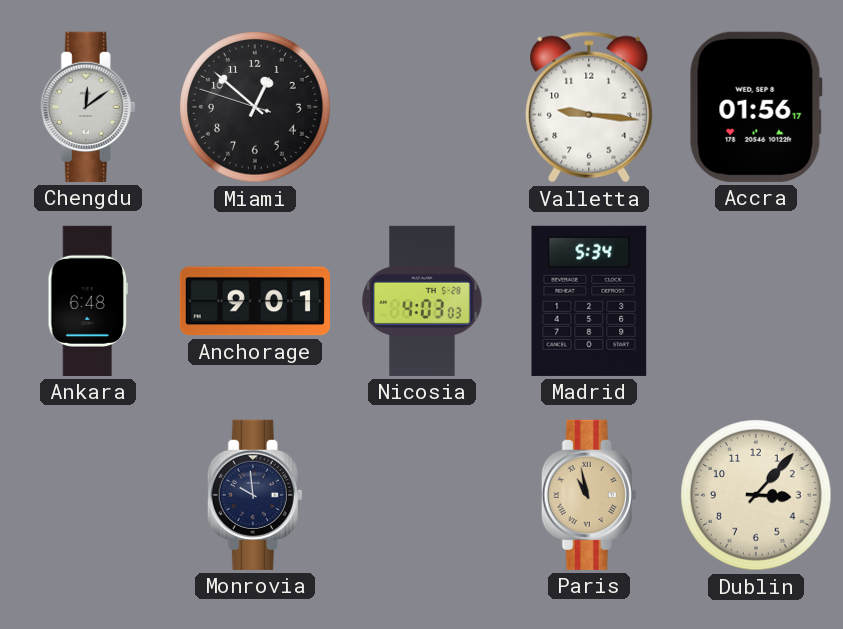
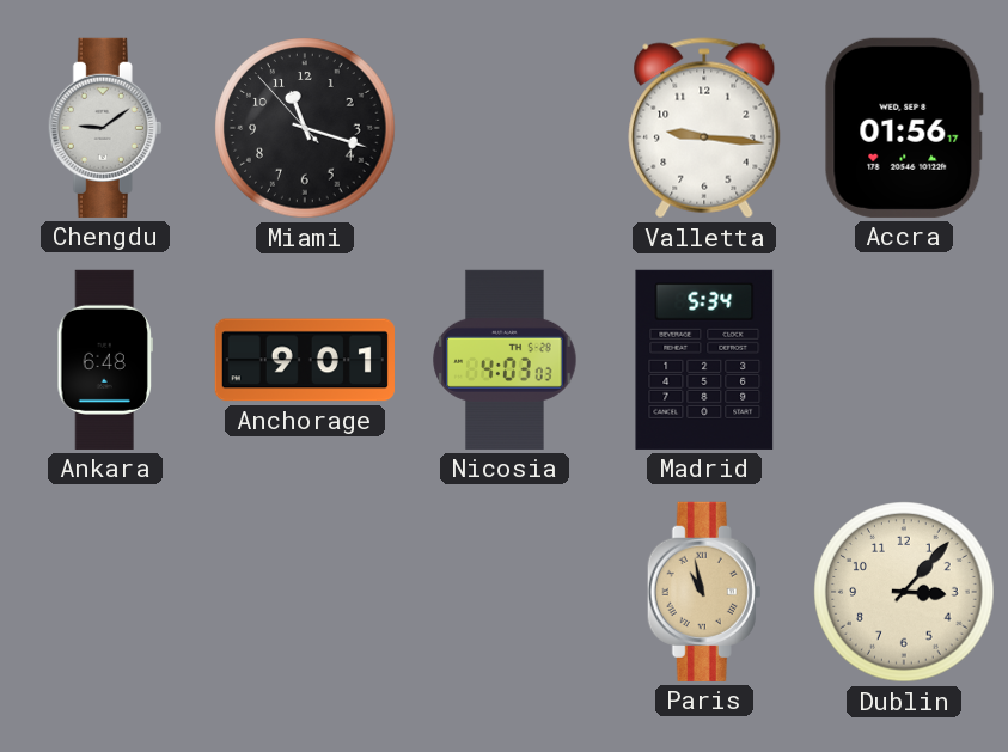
Chengdu: 12:09 -> 9:09 (105, 128)
Miami: 12:51 -> 11:17 (305, 128)
Monrovia: 9:59 -> none (255, 495)
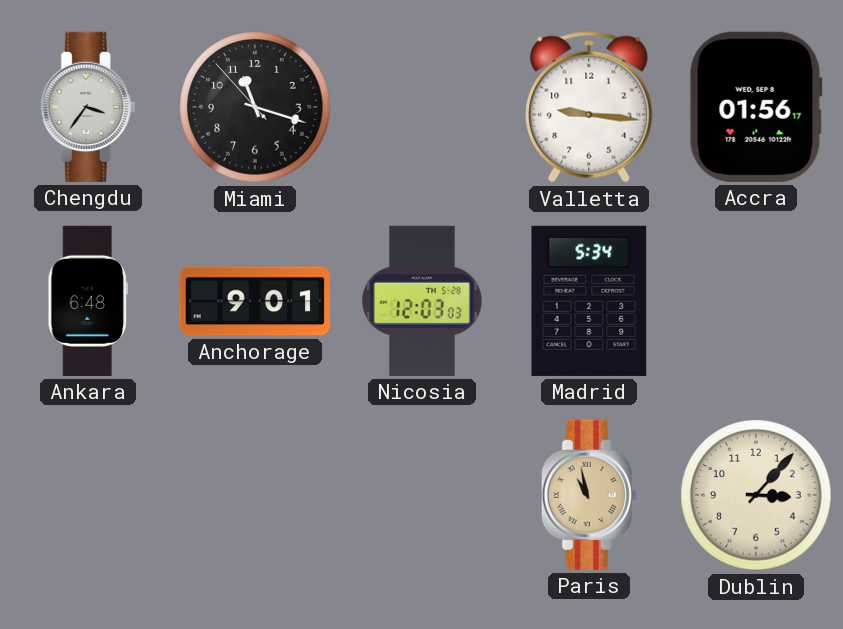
Chengdu: 9:09 -> 3:36 (88, 107)
Nicosia: 4:03 -> 12:03 (422, 301)
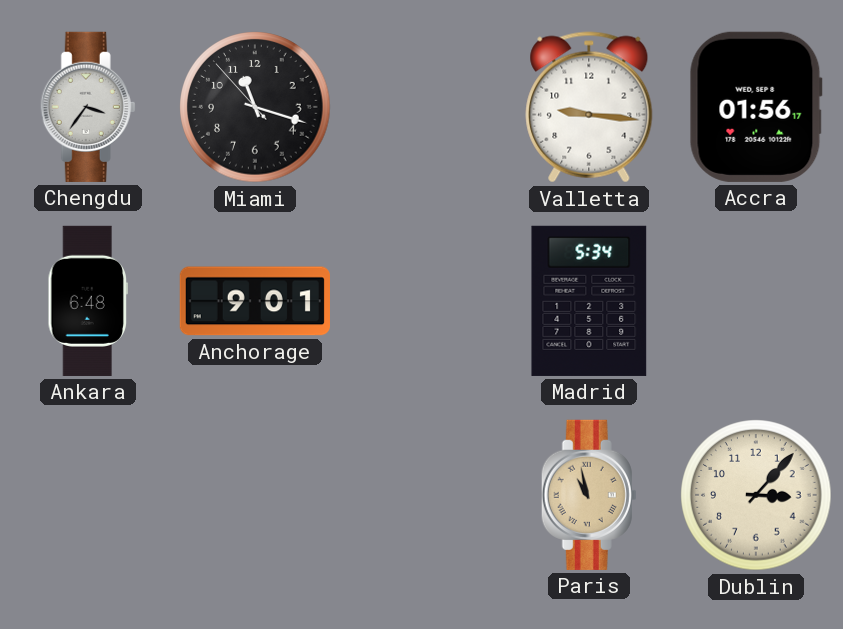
Nicosia: 12:03 -> none (422, 301)
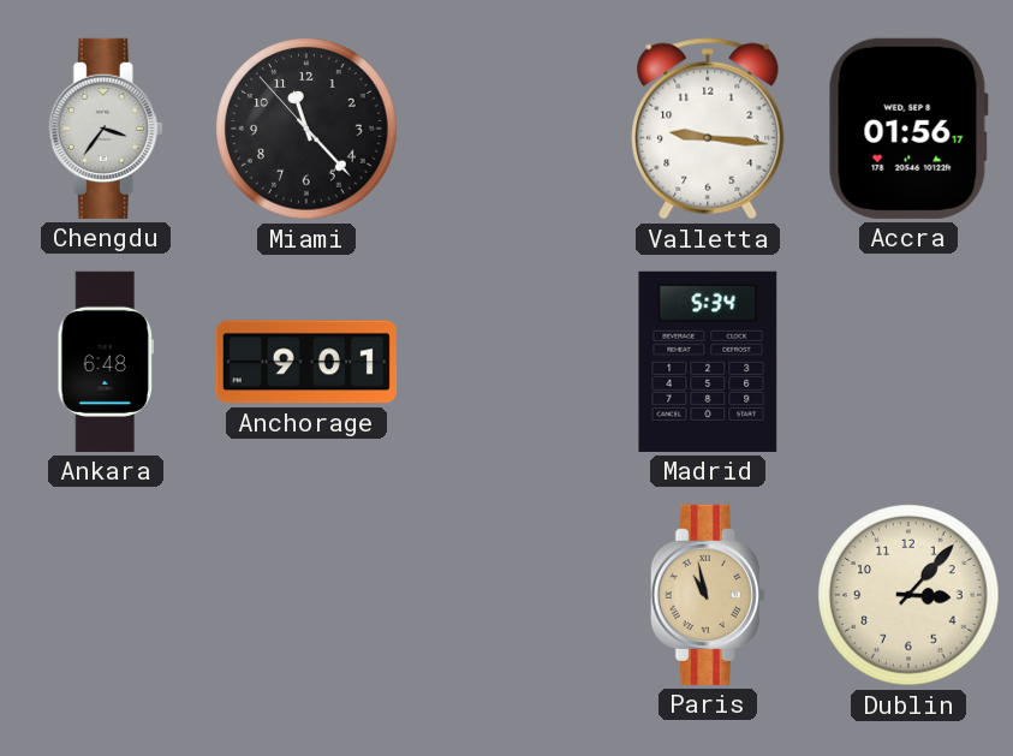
Miami: 11:17 -> 11:22 (306, 129)
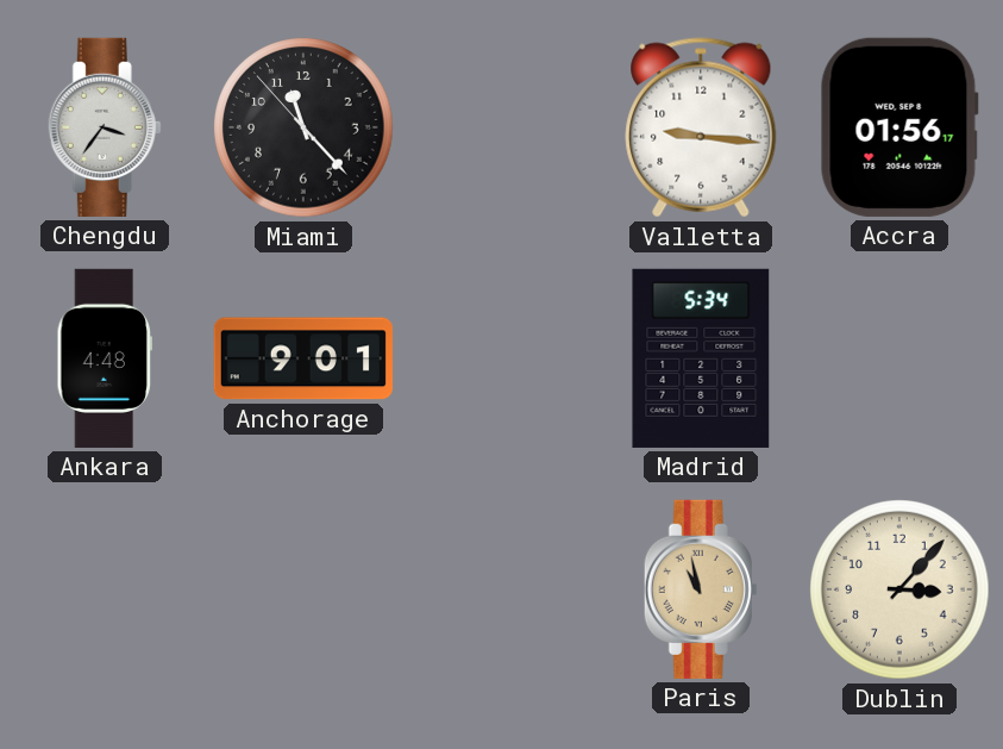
Ankara: 6:48 -> 4:48 (104, 358)
